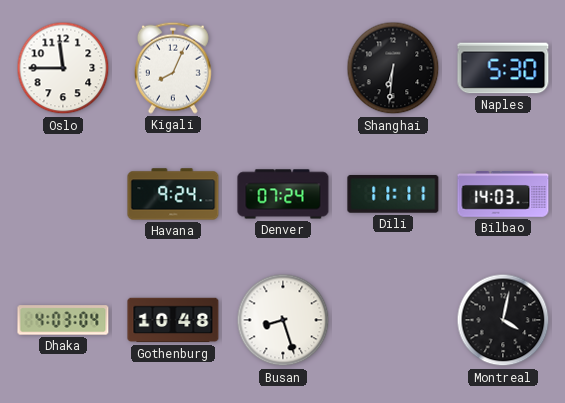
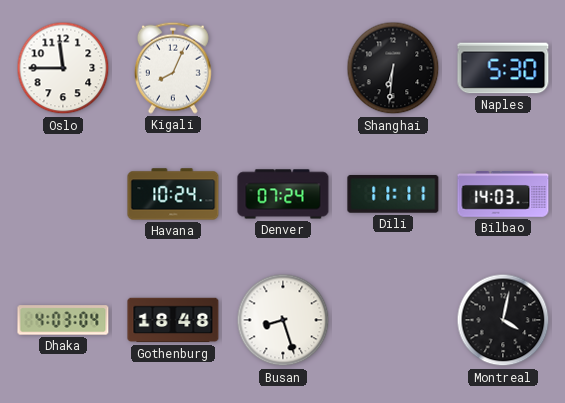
Havana: 9:24 -> 10:24 (173, 194)
Gothenburg: 10:48 -> 18:48 (173, 320)
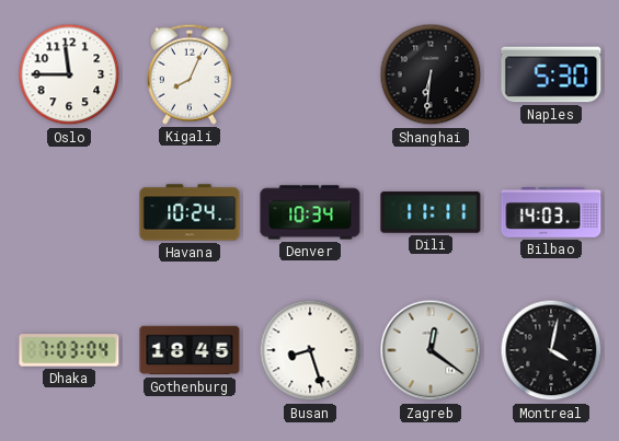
Denver: 07:24 -> 10:34 (310, 212)
Dhaka: 4:03 -> 7:03 (69, 350)
Gothenburg: 18:48 -> 18:45 (190, 350)
Zagreb: none -> 12:21 (431, 350)
